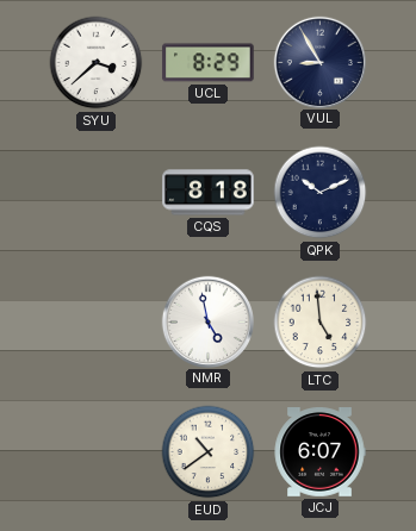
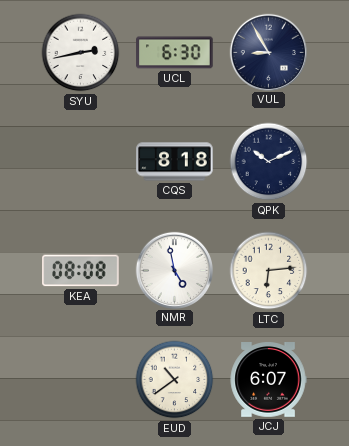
SYU: 3:38 -> 2:43 (81, 53)
UCL: 8:29 -> 6:30 (175, 53)
KEA: none -> 08:08 (81, 271)
LTC: 4:59 -> 6:14 (269, 271)
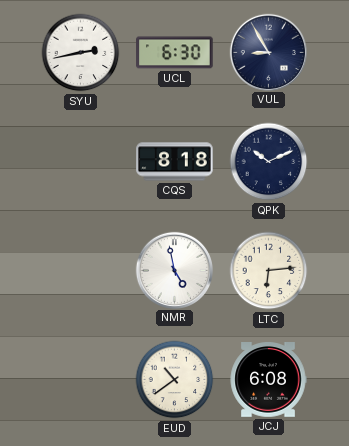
KEA: 08:08 -> none (81, 271)
JCJ: 6:07 -> 6:08 (268, 380)
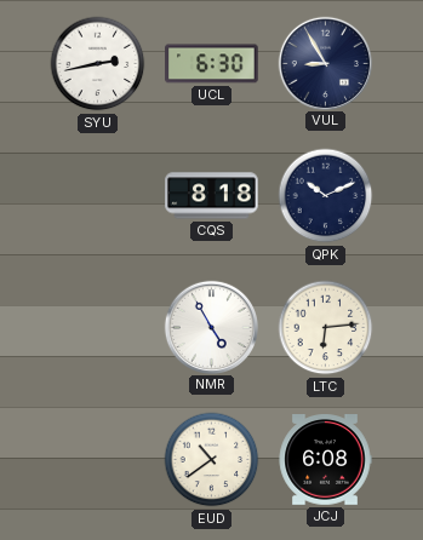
NMR: 4:58 -> 4:55 (211, 327)
